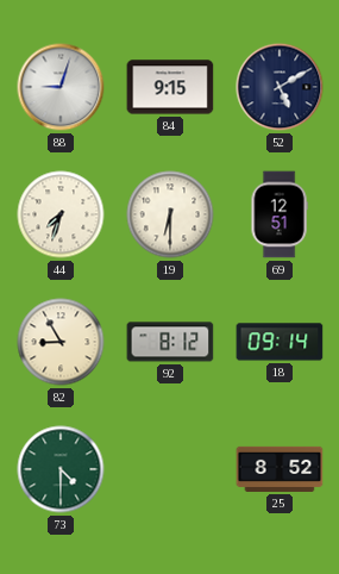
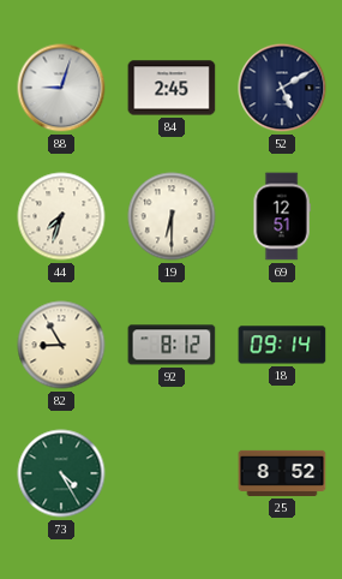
84: 9:15 -> 2:45 (172, 88)
73: 4:30 -> 4:25 (61, 473)
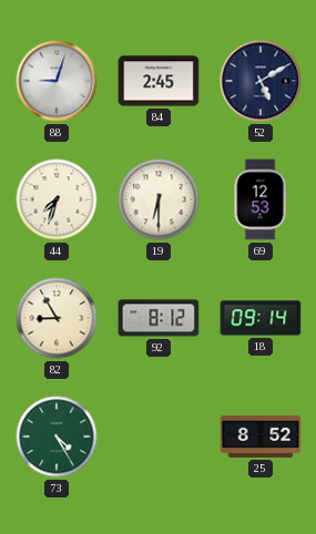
69: 12:51 -> 12:53 (261, 199)
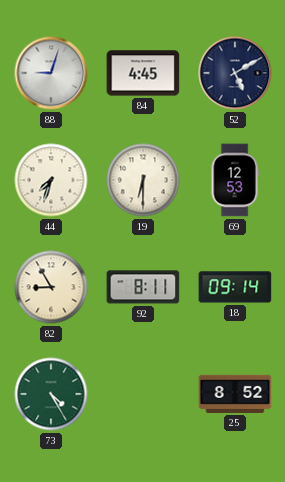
84: 2:45 -> 4:45 (143, 73)
92: 8:12 -> 8:11 (143, 287)
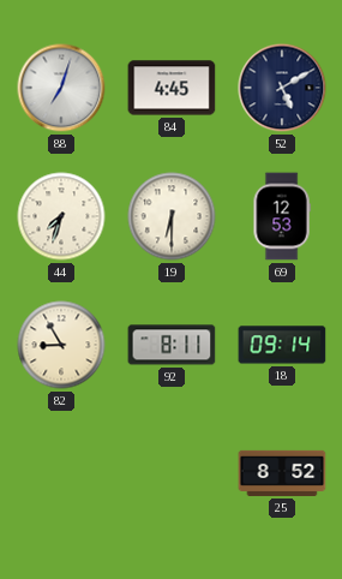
88: 9:03 -> 7:03 (61, 88)
73: 4:25 -> none (51, 394)
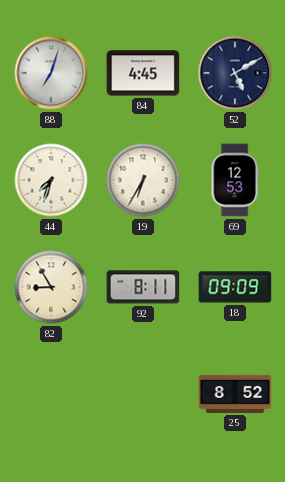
19: 6:30 -> 6:35 (143, 180)
18: 09:14 -> 09:09 (235, 287)
